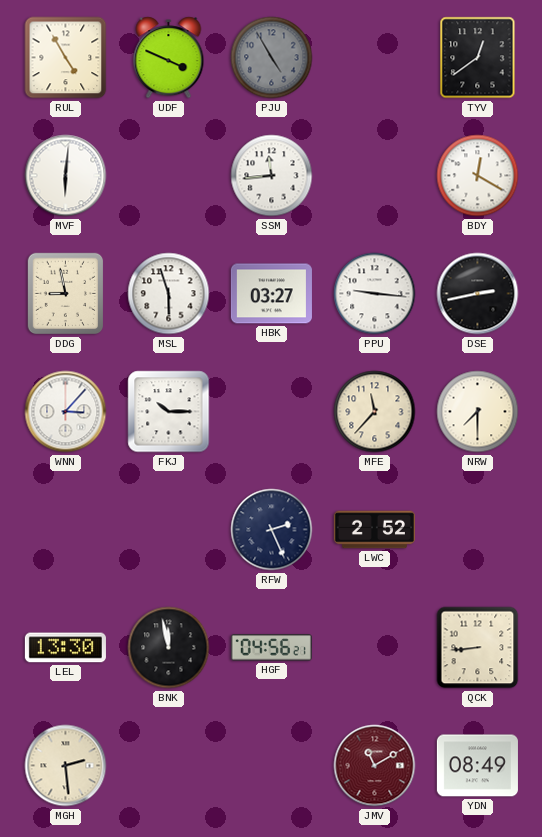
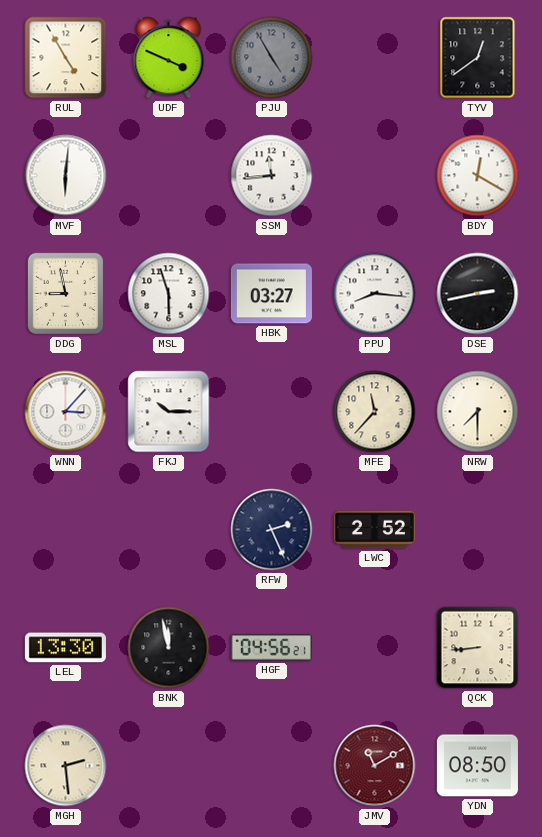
PPU: 9:16 -> 8:16 (375, 294)
YDN: 08:49 -> 08:50 (477, 766)
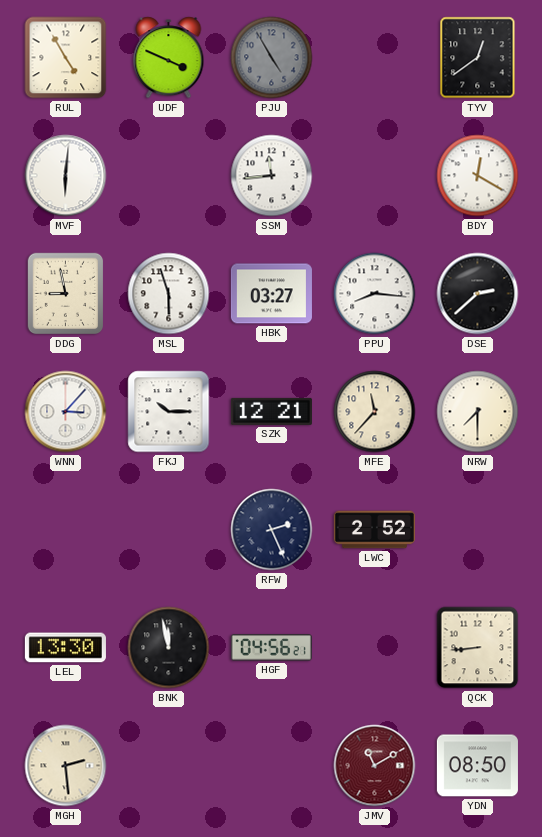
DSE: 2:43 -> 2:38 (478, 294)
SZK: none -> 12:21 (271, 411)
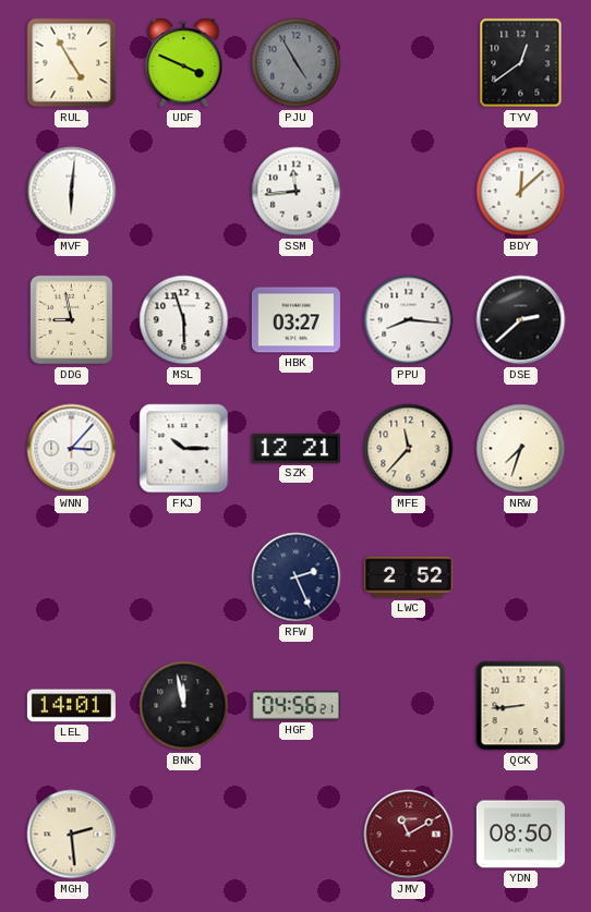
BDY: 12:20 -> 12:08 (521, 192)
NRW: 7:30 -> 7:33 (521, 449)
LEL: 13:30 -> 14:01 (71, 706)
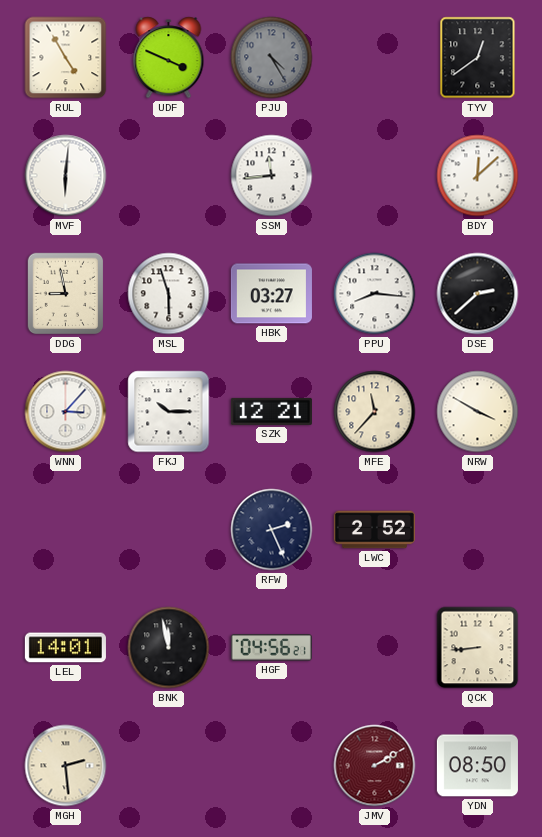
PJU: 4:55 -> 4:25 (272, 58)
NRW: 7:33 -> 3:50 (478, 412)
JMV: 11:10 -> 2:10 (375, 766)
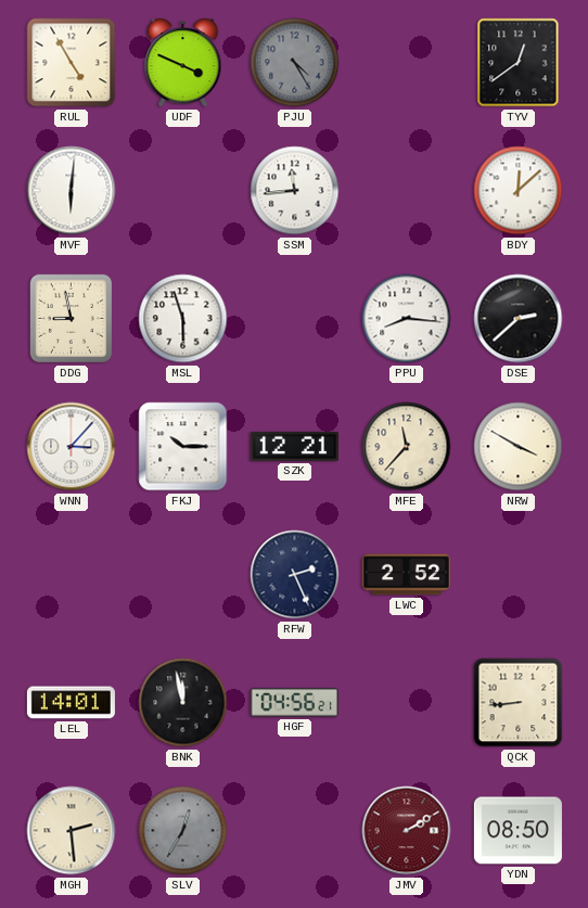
HBK: 03:27 -> none (271, 294)
SLV: none -> 12:35 (183, 831)
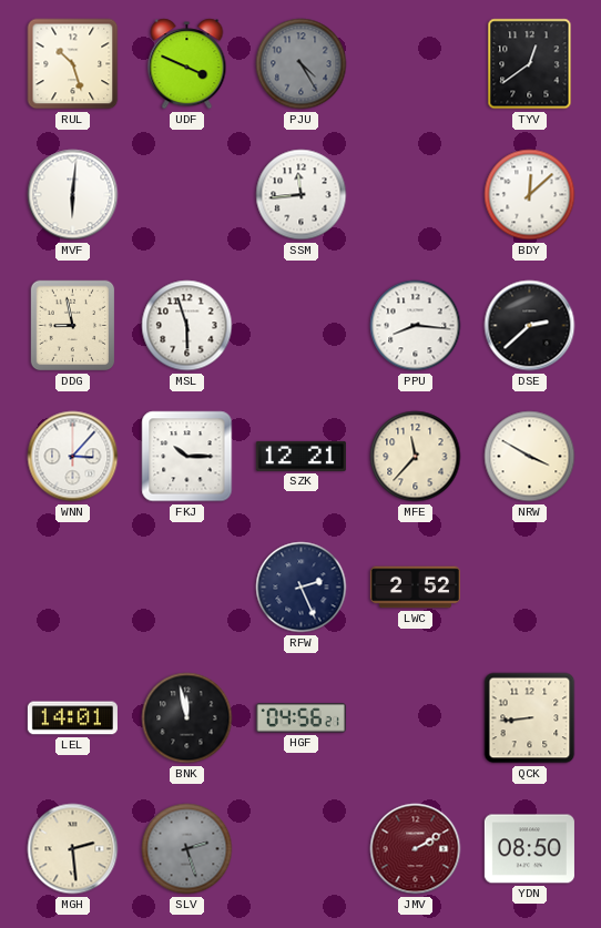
RUL: 4:55 -> 10:27 (73, 64)
SLV: 12:35 -> 2:27 (187, 849)
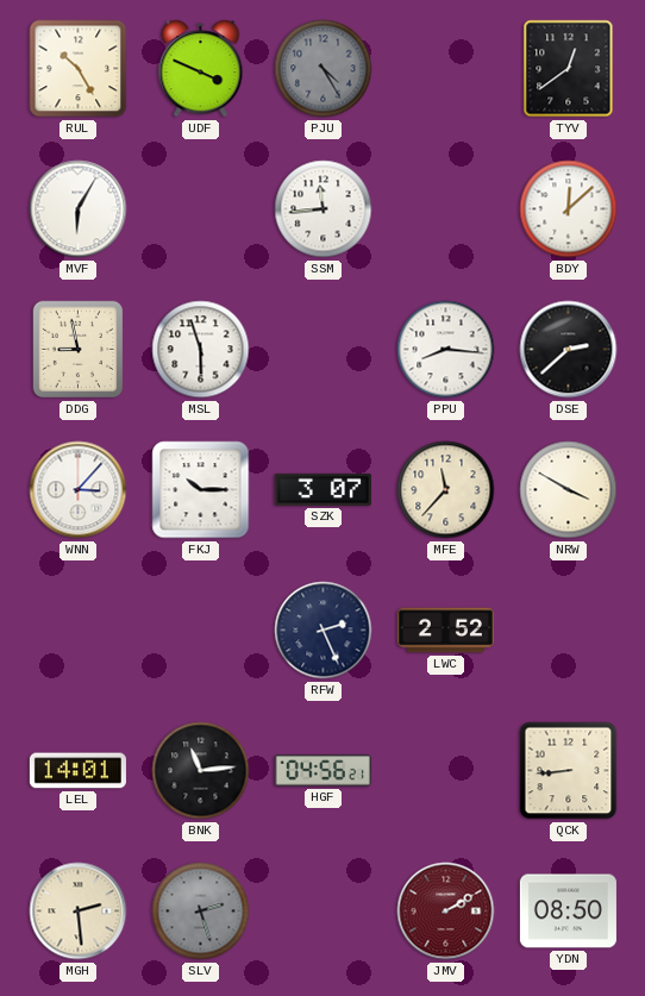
RUL: 10:27 -> 10:25 (79, 69)
MVF: 6:01 -> 6:05 (79, 209)
SZK: 12:21 -> 3:07 (322, 489)
BNK: 11:58 -> 11:14 (201, 771)
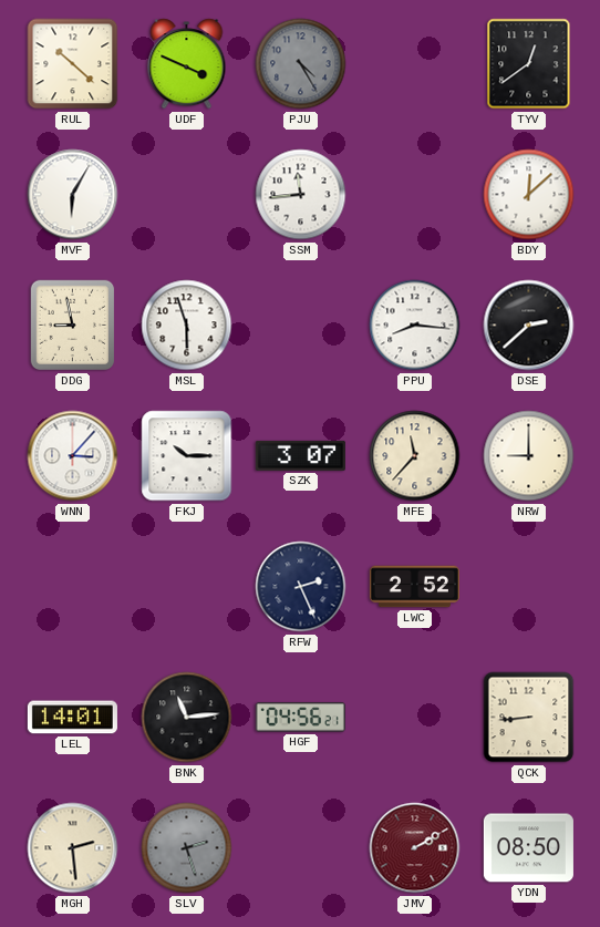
RUL: 10:25 -> 10:22 (73, 64)
NRW: 3:50 -> 9:00 (529, 456)
